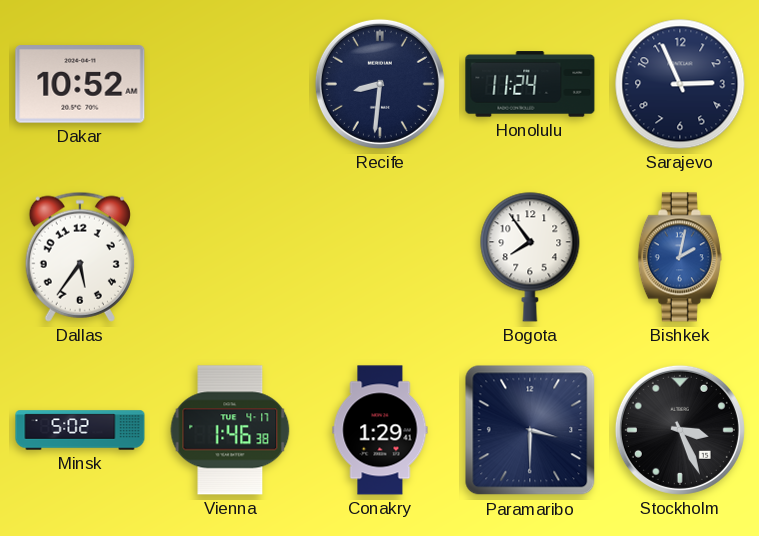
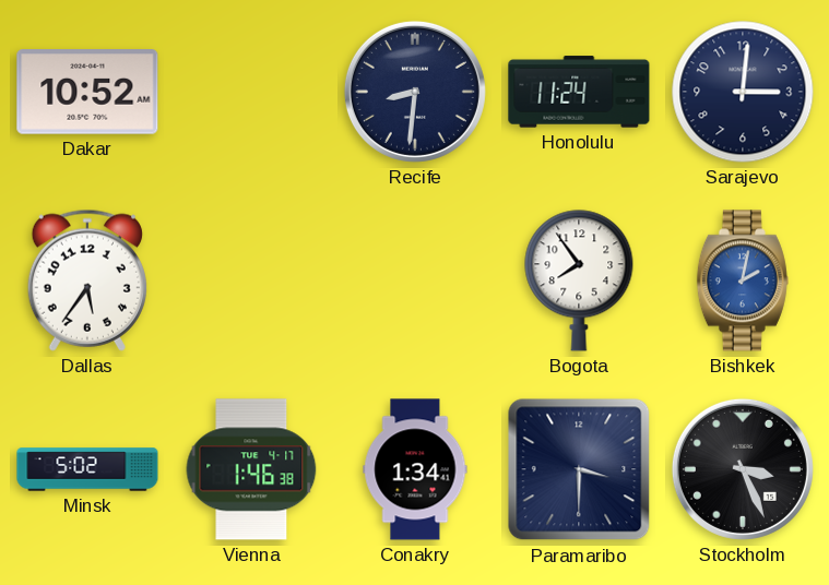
Sarajevo: 2:56 -> 3:01 (743, 92)
Conakry: 1:29 -> 1:34 (415, 469)
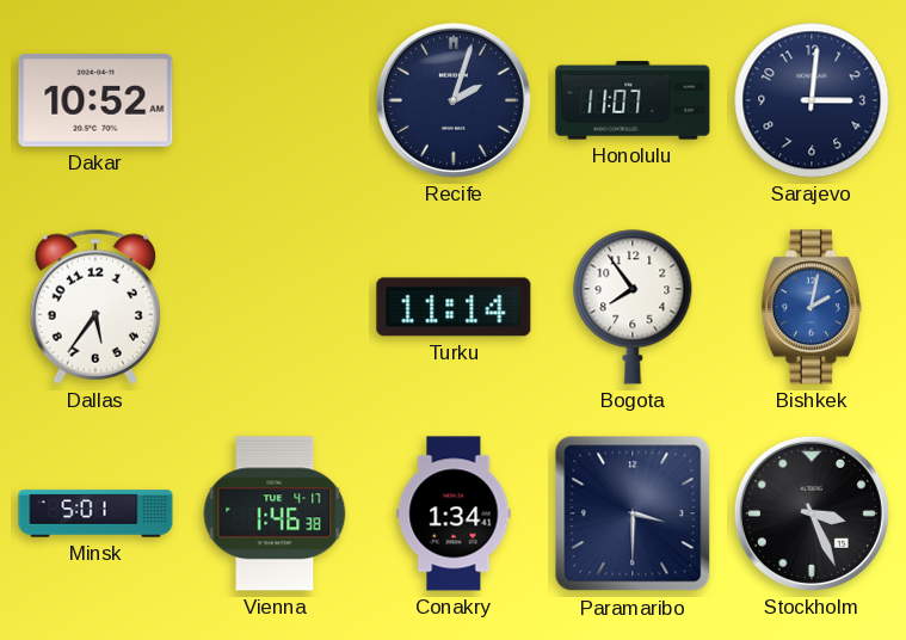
Recife: 8:31 -> 2:03 (454, 100)
Honolulu: 11:24 -> 11:07 (633, 100)
Turku: none -> 11:14 (454, 307)
Minsk: 5:02 -> 5:01 (95, 513)
